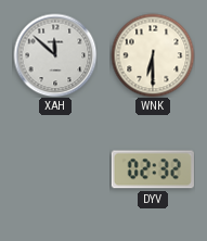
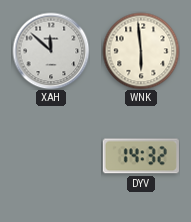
WNK: 6:30 -> 5:59 (141, 51)
DYV: 02:32 -> 14:32 (141, 156)
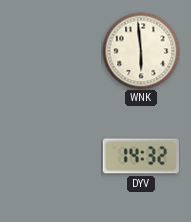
XAH: 11:52 -> none (51, 51)
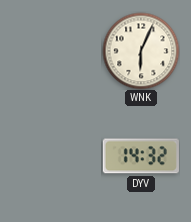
WNK: 5:59 -> 6:04 (141, 51)
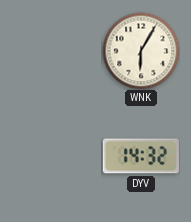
WNK: 6:04 -> 6:05 (141, 51)
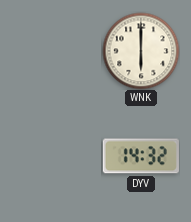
WNK: 6:05 -> 6:00 (141, 51)
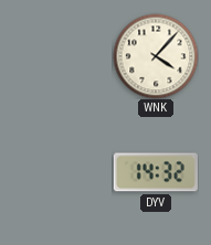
WNK: 6:00 -> 4:07 (156, 56)
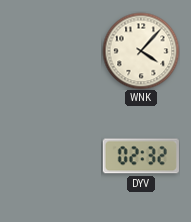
DYV: 14:32 -> 02:32 (141, 156)
